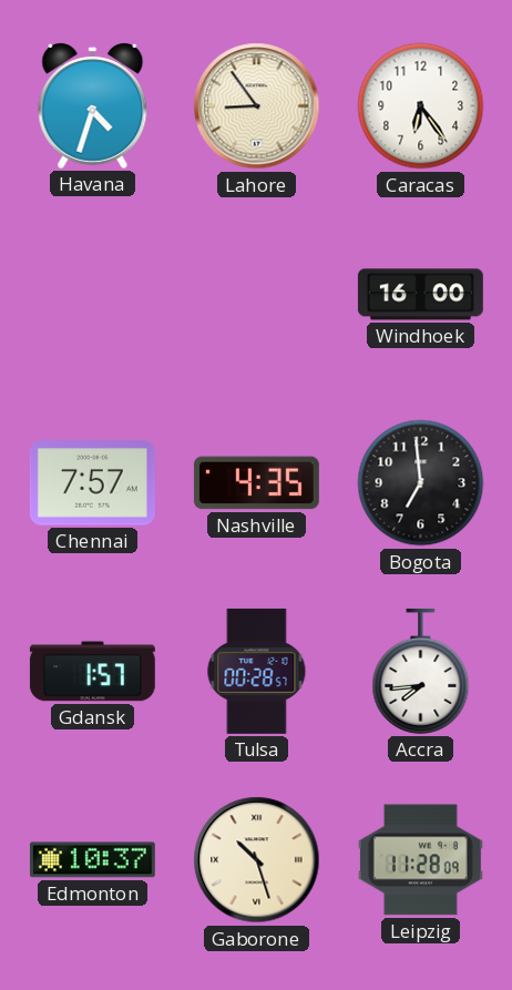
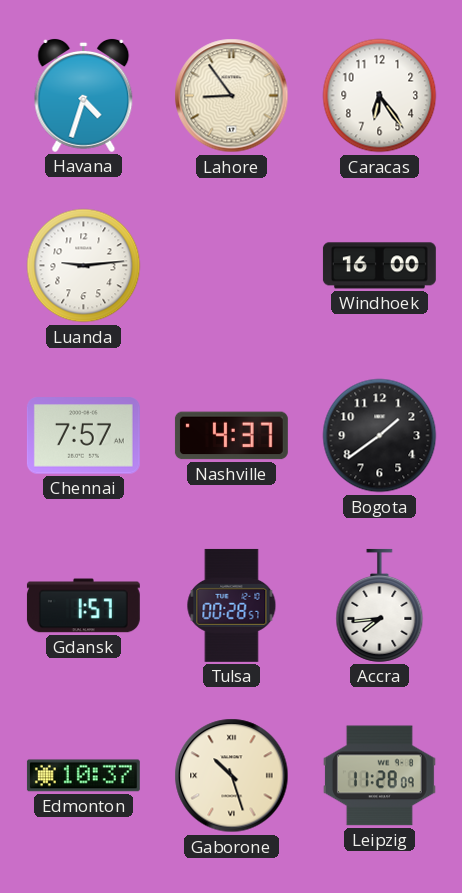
Luanda: none -> 9:14 (84, 266)
Nashville: 4:35 -> 4:37 (231, 436)
Bogota: 6:59 -> 1:39 (380, 436)
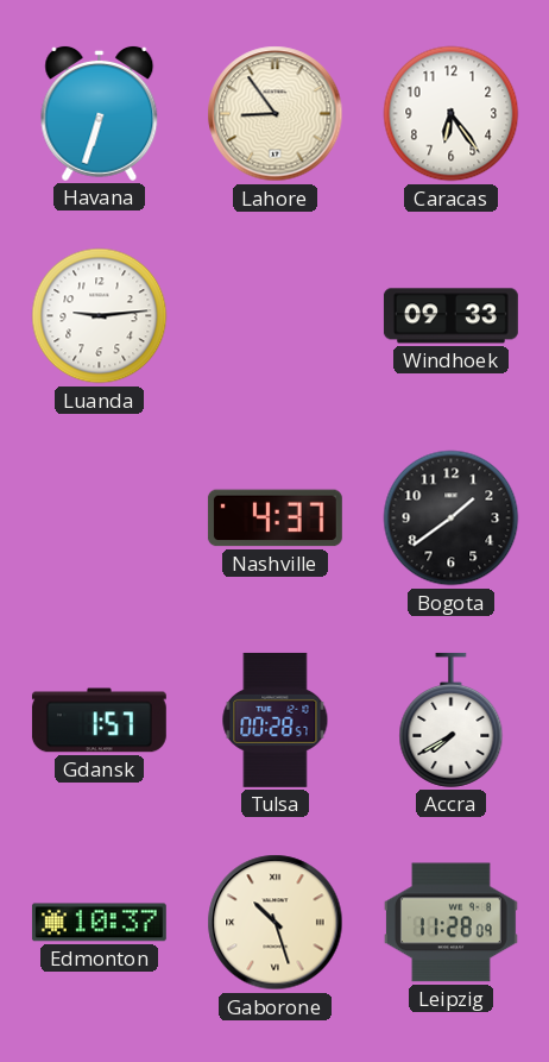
Havana: 4:33 -> 6:33 (100, 113)
Windhoek: 16:00 -> 09:33 (450, 316)
Chennai: 7:57 -> none (83, 436)
Accra: 7:44 -> 7:40 (452, 719)
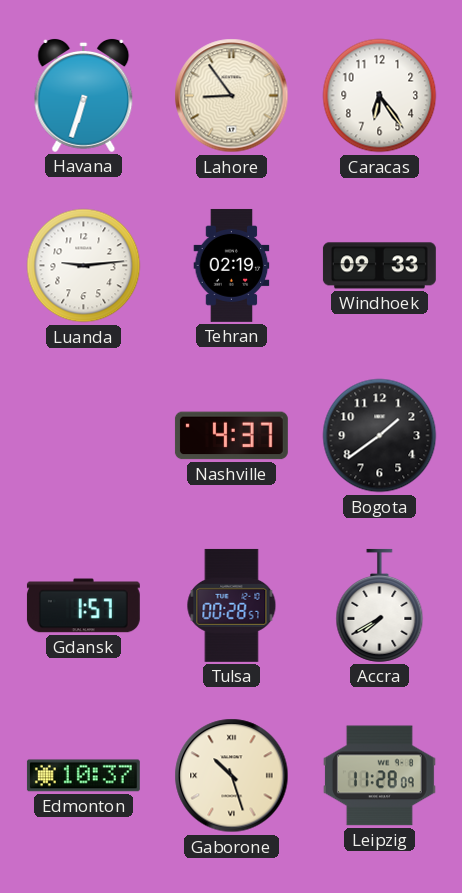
Tehran: none -> 02:19 (232, 265)
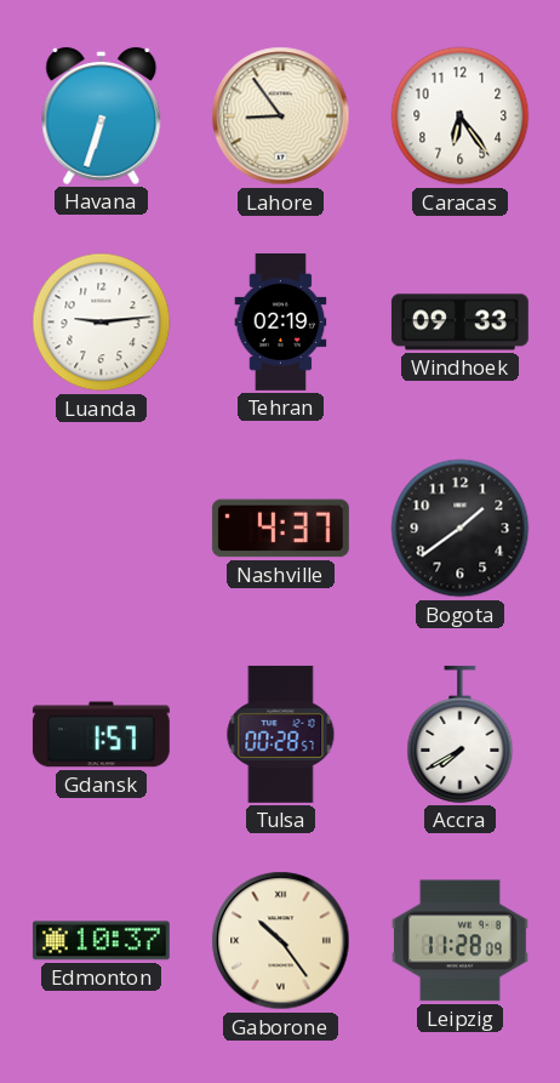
Gaborone: 10:27 -> 10:24 (281, 941)
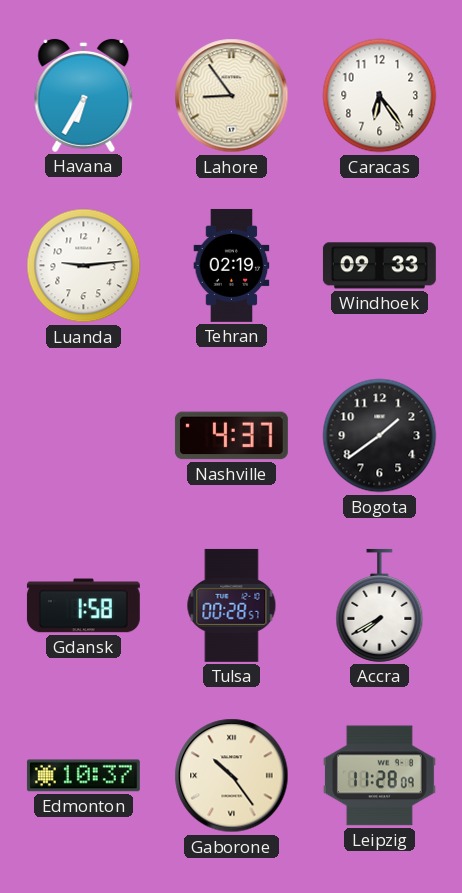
Havana: 6:33 -> 6:35 (84, 95)
Gdansk: 1:57 -> 1:58 (83, 606)
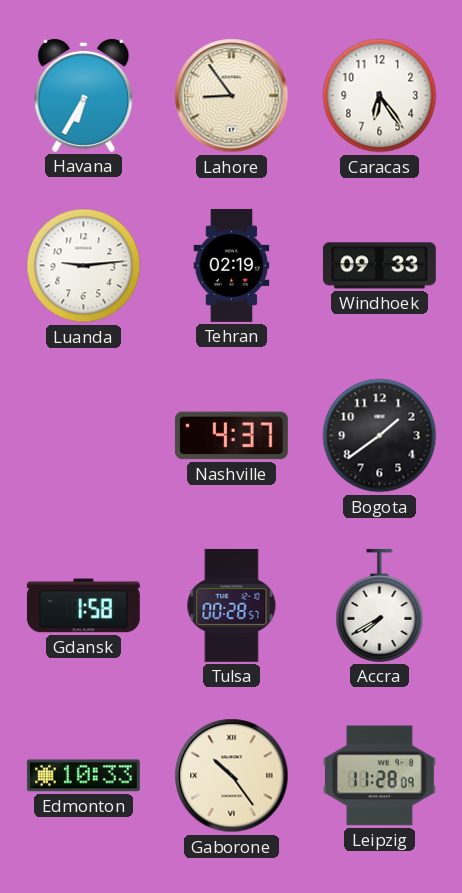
Edmonton: 10:37 -> 10:33 (83, 776)
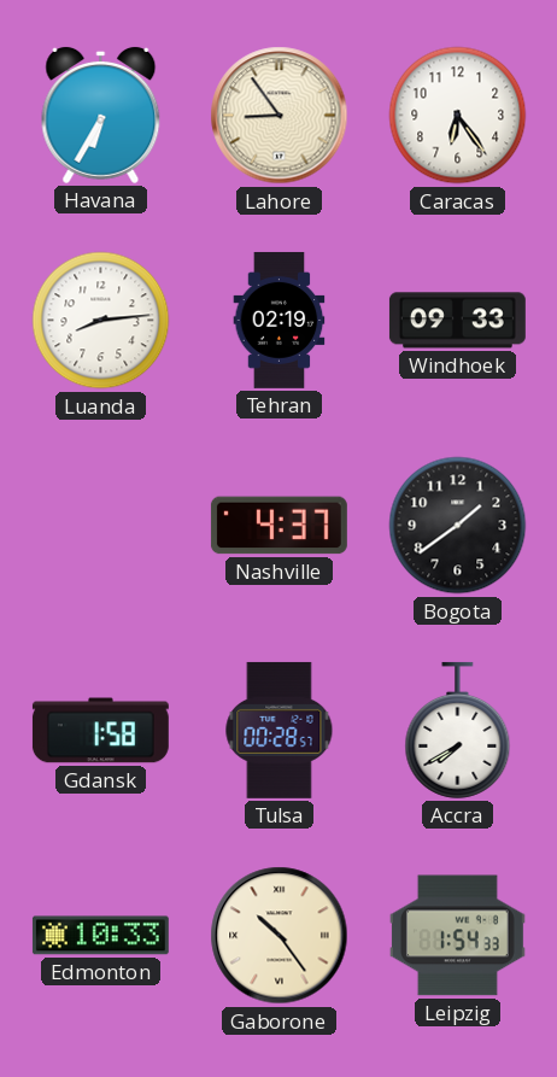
Luanda: 9:14 -> 8:14 (101, 321)
Leipzig: 11:28 -> 1:54 (457, 936)
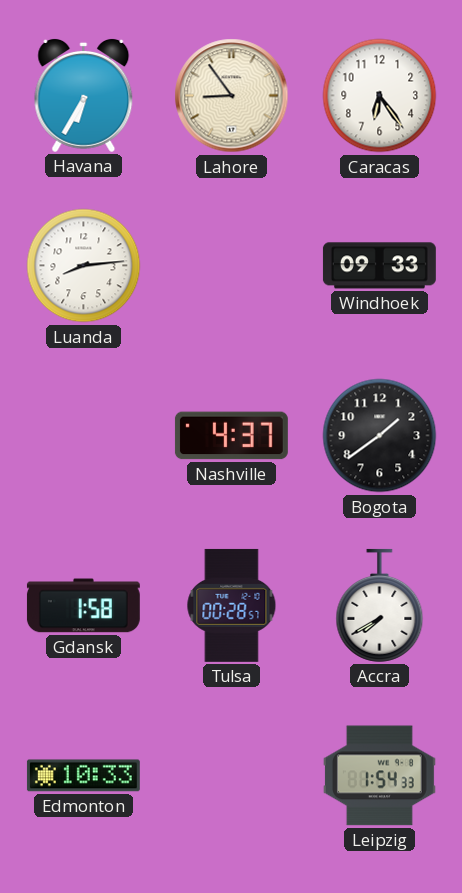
Tehran: 02:19 -> none (280, 320)
Gaborone: 10:24 -> none (280, 936)
